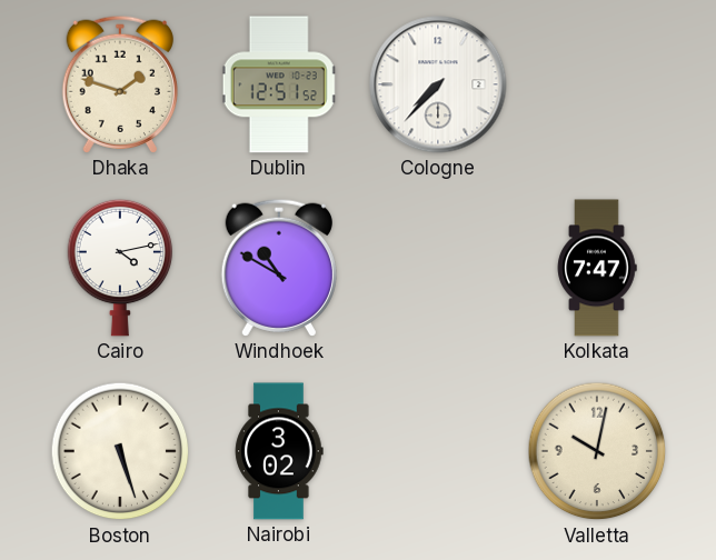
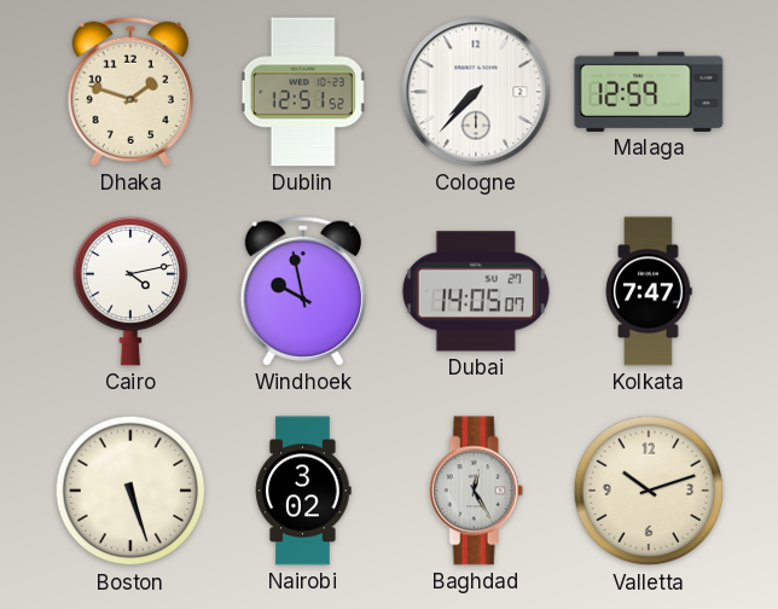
Malaga: none -> 12:59 (649, 92)
Windhoek: 10:50 -> 9:58 (303, 291)
Dubai: none -> 14:05 (476, 291)
Baghdad: none -> 12:25 (476, 491)
Valletta: 10:02 -> 10:12 (649, 491)
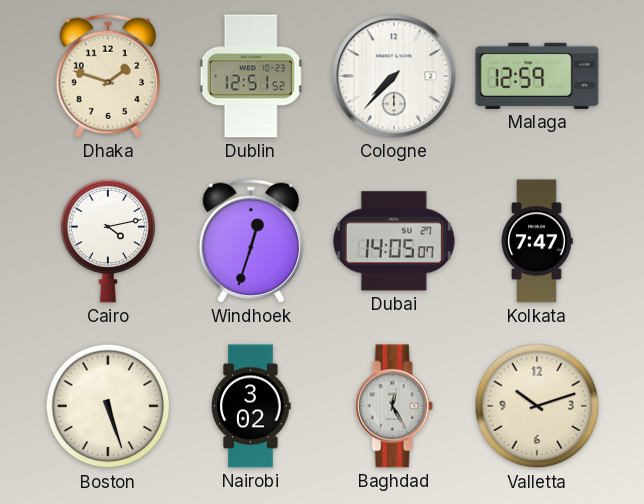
Windhoek: 9:58 -> 12:33 (251, 241)
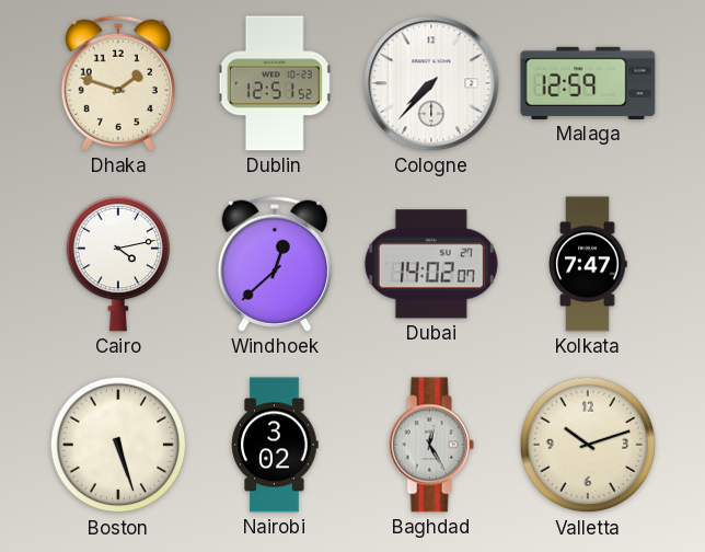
Windhoek: 12:33 -> 12:38 (275, 264)
Dubai: 14:05 -> 14:02 (431, 264)
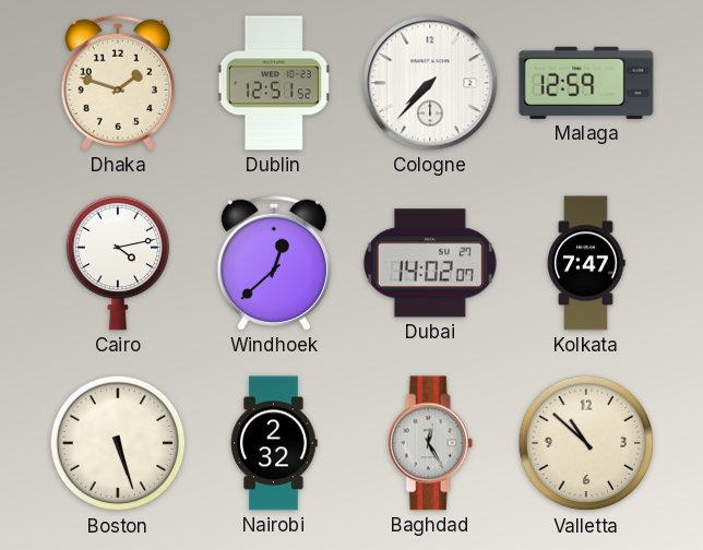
Nairobi: 3:02 -> 2:32 (274, 443)
Valletta: 10:12 -> 10:52 (586, 443)
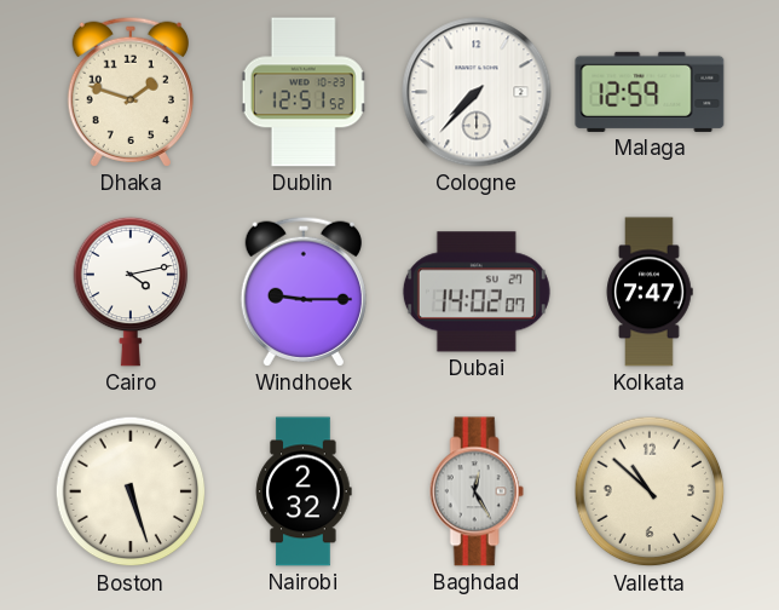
Windhoek: 12:38 -> 9:15 (304, 292)
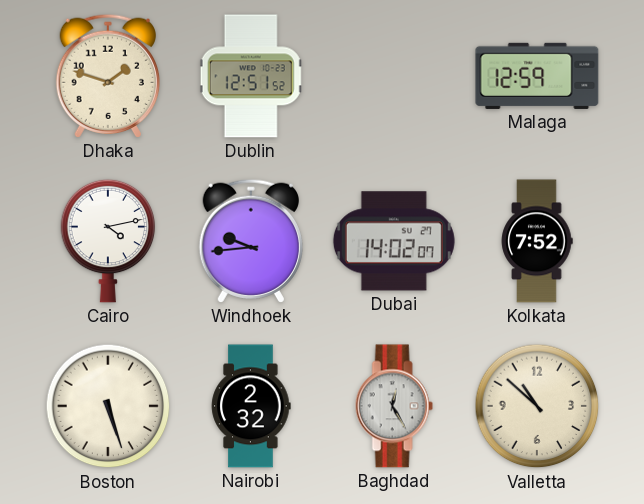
Cologne: 7:37 -> none (477, 92)
Windhoek: 9:15 -> 9:44 (251, 241)
Kolkata: 7:47 -> 7:52 (537, 241)
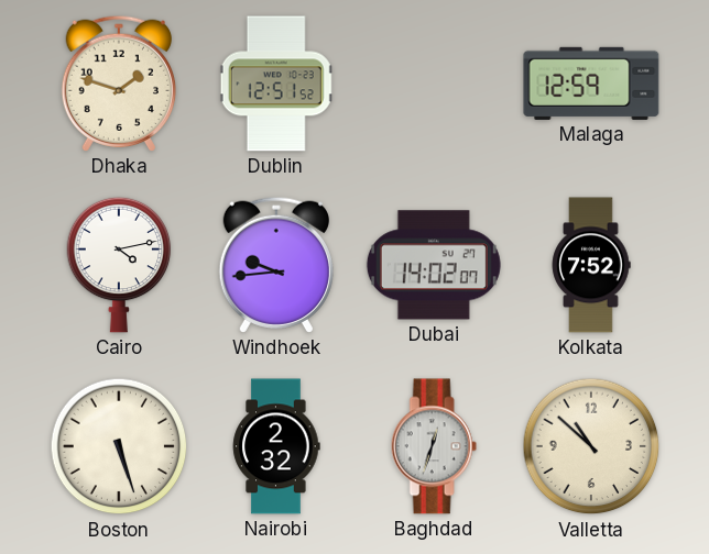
Baghdad: 12:25 -> 12:33 (434, 446)
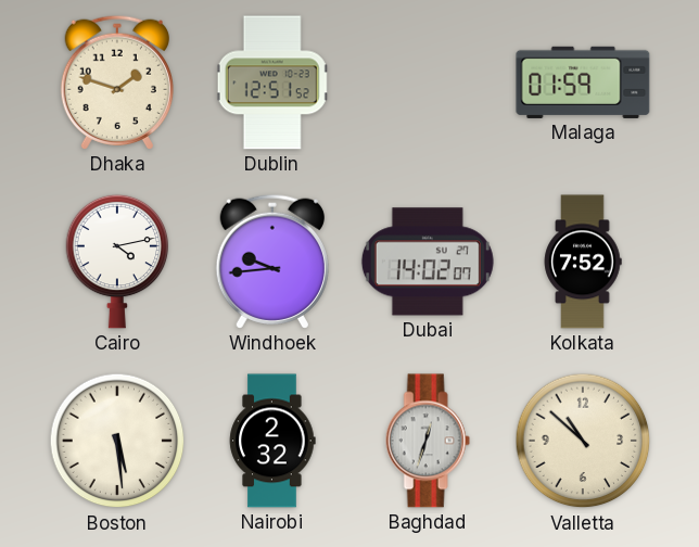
Malaga: 12:59 -> 01:59 (583, 82)
Boston: 5:27 -> 5:29 (117, 441)
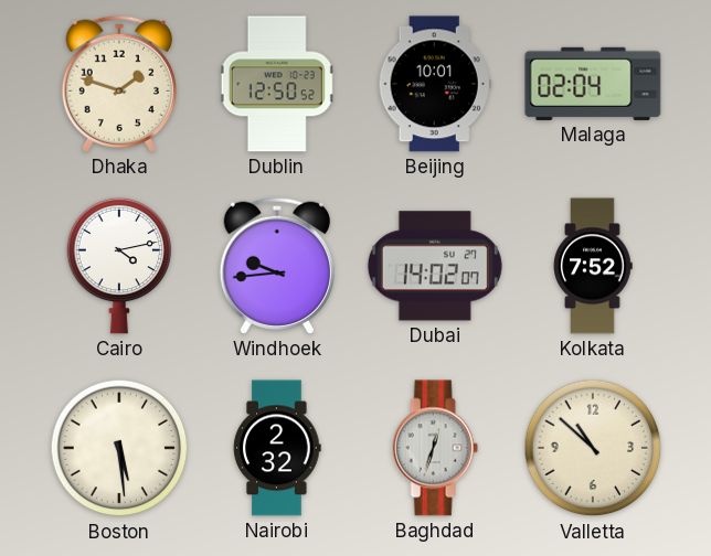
Dublin: 12:51 -> 12:50 (277, 84)
Beijing: none -> 10:01 (435, 84)
Malaga: 01:59 -> 02:04 (593, 84)
